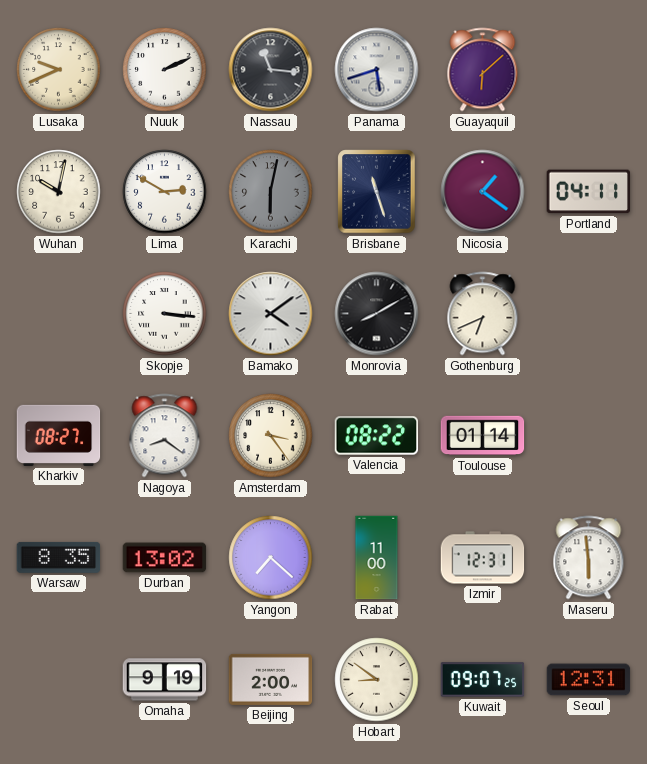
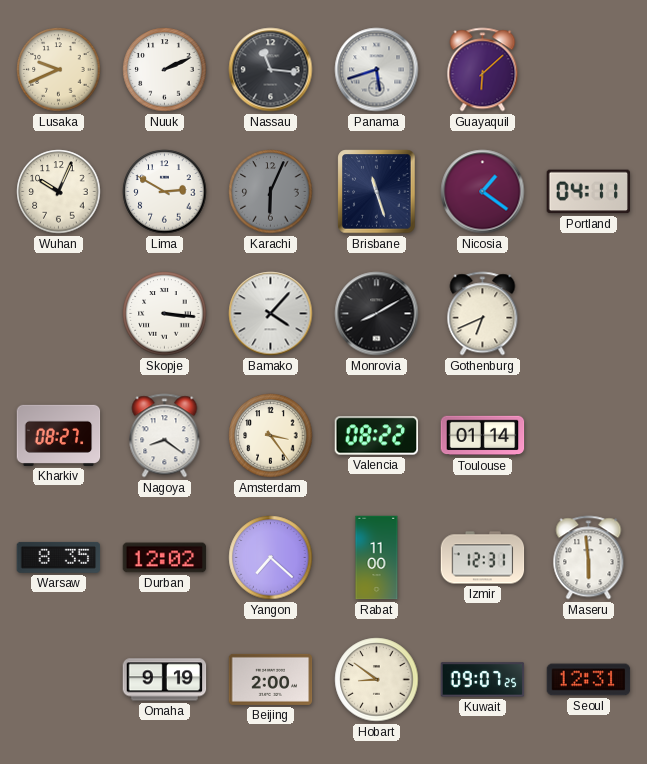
Wuhan: 10:02 -> 10:04 (59, 192)
Karachi: 6:02 -> 6:04 (271, 192)
Bamako: 4:09 -> 4:07 (271, 314)
Durban: 13:02 -> 12:02 (165, 558)
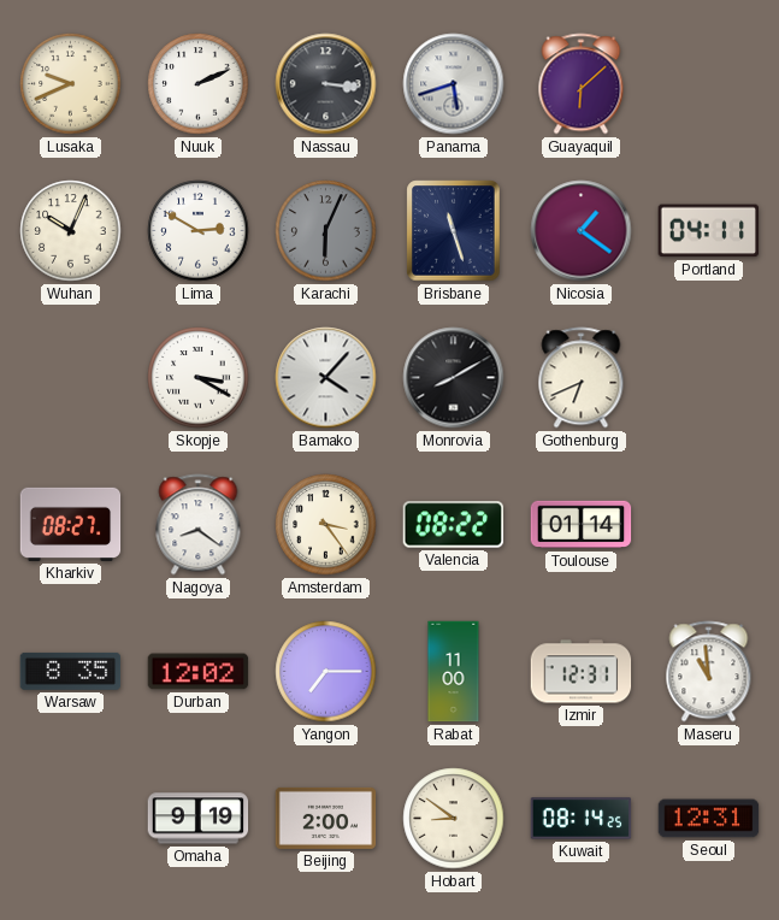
Nassau: 11:16 -> 3:16 (326, 84)
Skopje: 3:16 -> 3:20 (199, 378)
Yangon: 7:22 -> 7:15 (326, 672)
Maseru: 5:59 -> 10:59 (709, 672)
Kuwait: 09:07 -> 08:14 (582, 819)
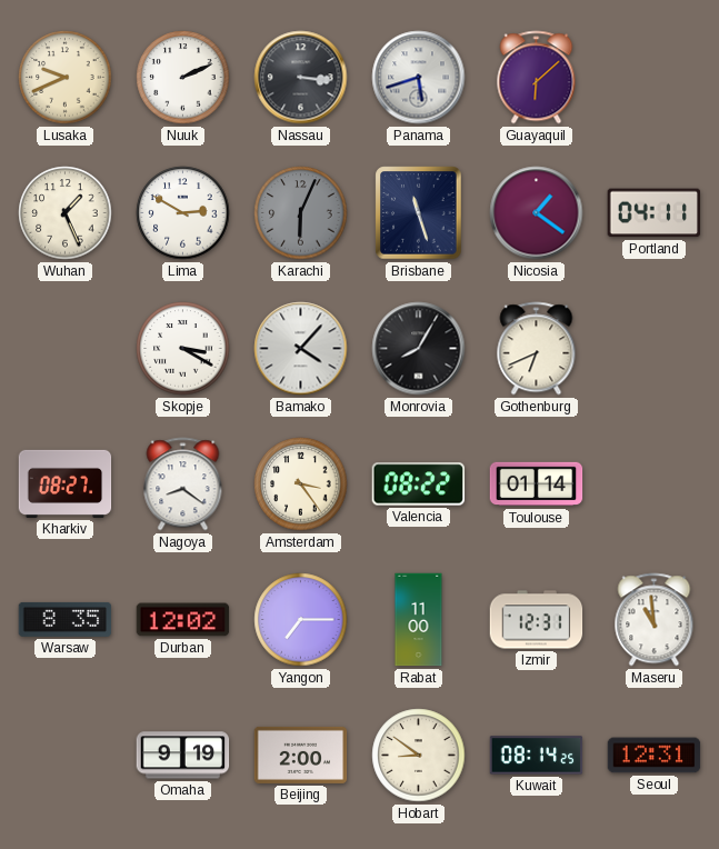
Wuhan: 10:04 -> 1:26 (66, 213)
Monrovia: 8:10 -> 8:05 (419, 349)
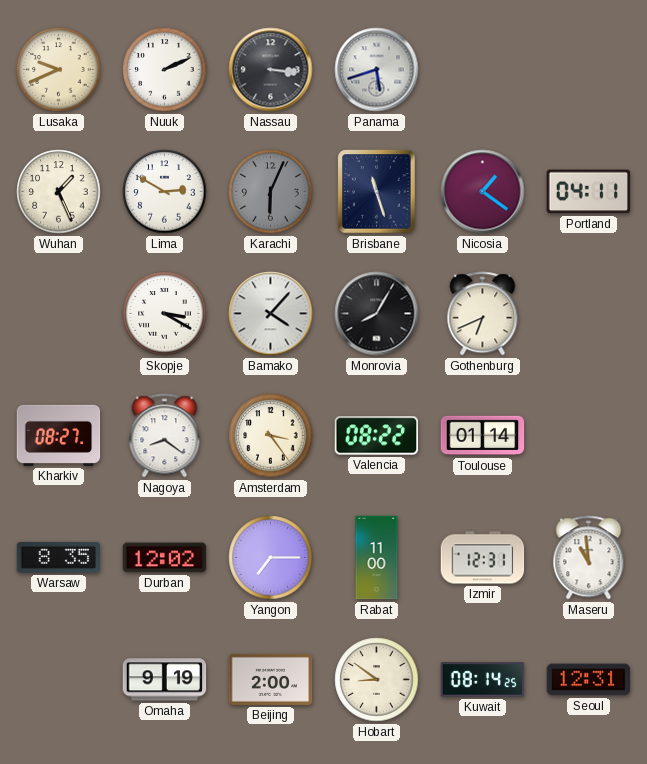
Guayaquil: 6:08 -> none (537, 78)
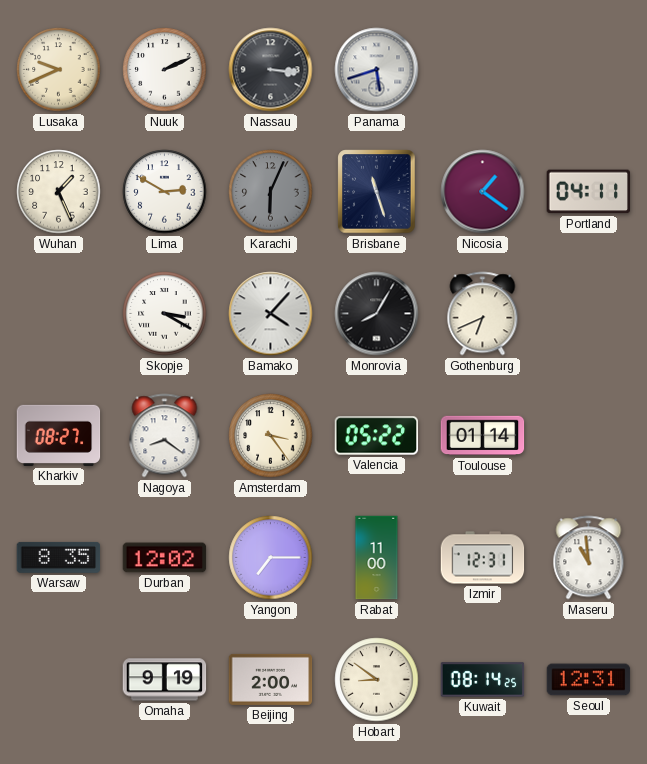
Valencia: 08:22 -> 05:22 (377, 436)
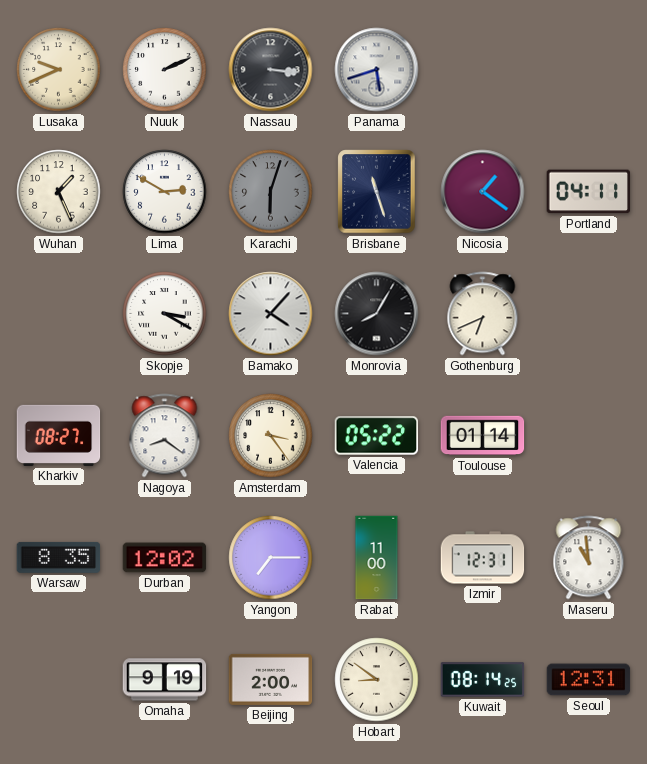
Karachi: 6:04 -> 6:03 (271, 192)
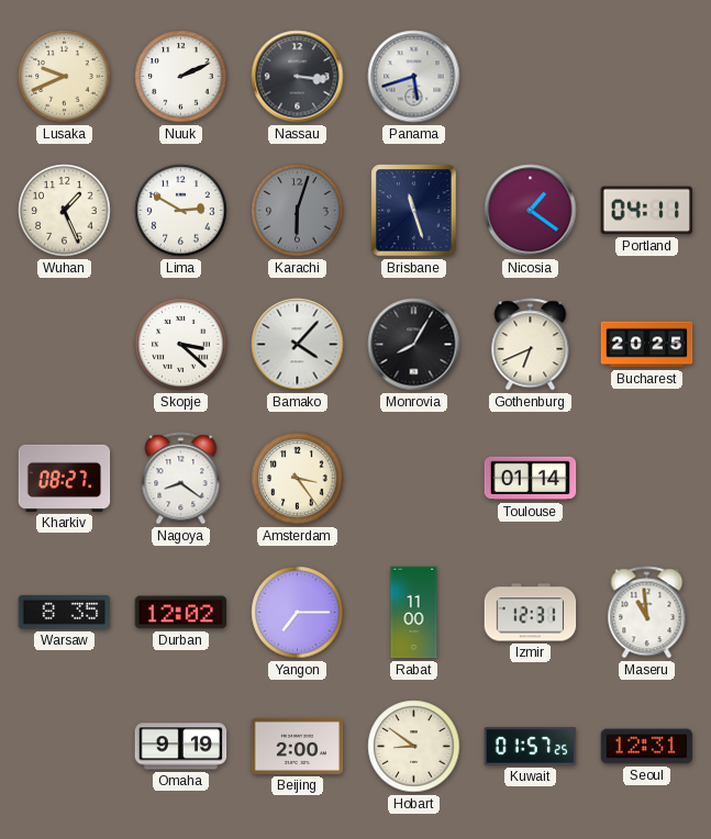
Skopje: 3:20 -> 3:22 (181, 345)
Bucharest: none -> 20:25 (647, 345)
Valencia: 05:22 -> none (377, 436)
Kuwait: 08:14 -> 01:57 (531, 747)
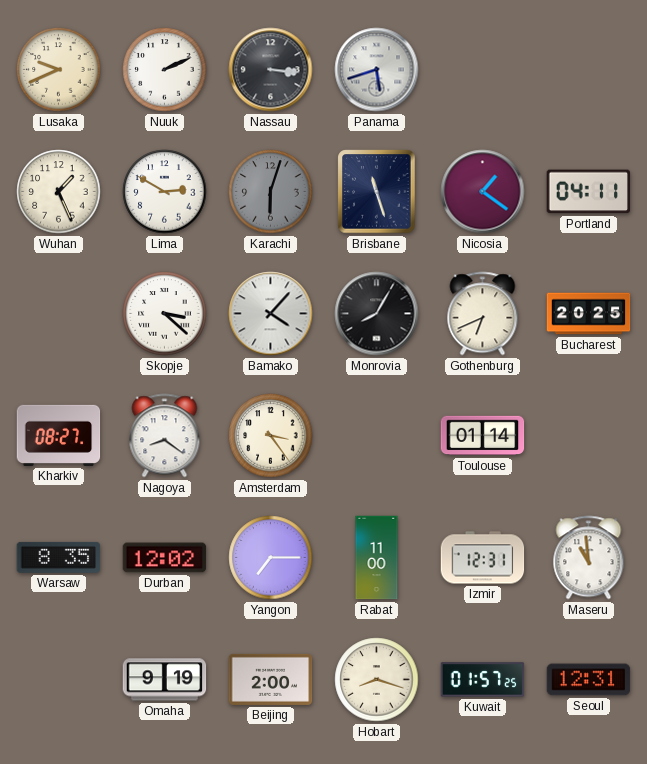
Hobart: 8:51 -> 8:18 (377, 680)
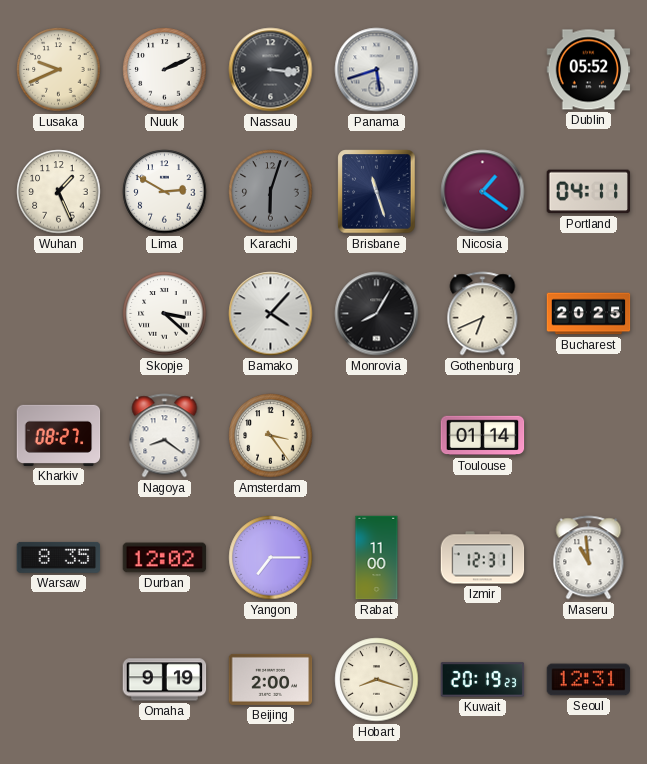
Dublin: none -> 05:52 (589, 70)
Kuwait: 01:57 -> 20:19 (483, 680)
